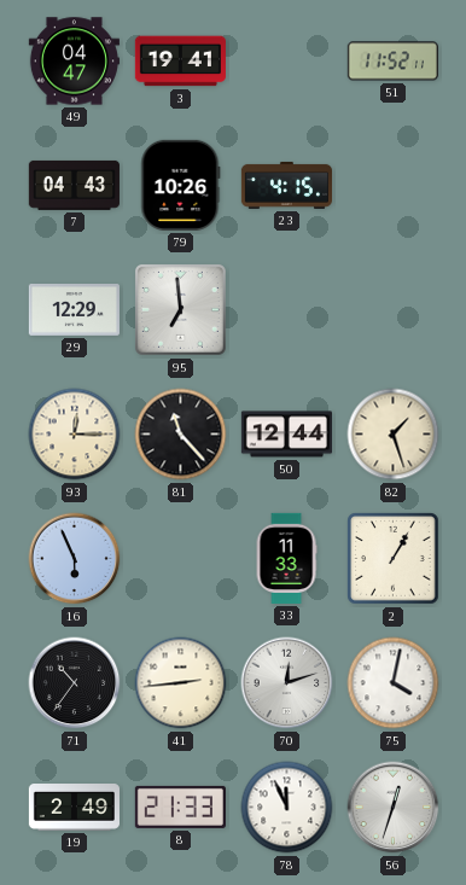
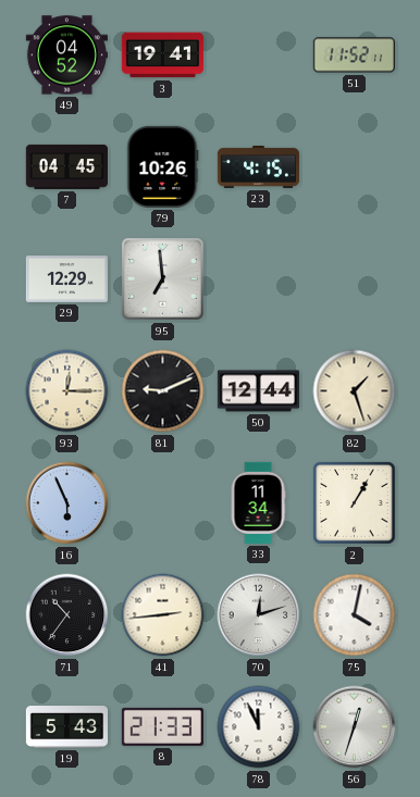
49: 04:47 -> 04:52 (66, 55)
7: 04:43 -> 04:45 (66, 166)
81: 11:23 -> 9:11 (163, 391)
33: 11:33 -> 11:34 (258, 502)
19: 2:49 -> 5:43 (66, 727)
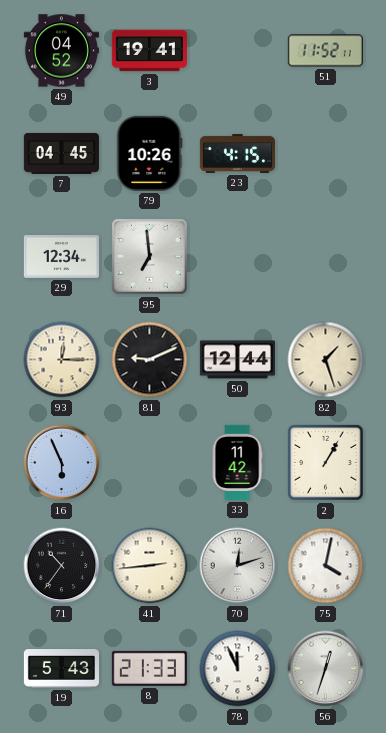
29: 12:29 -> 12:34 (61, 257)
33: 11:34 -> 11:42 (237, 462)
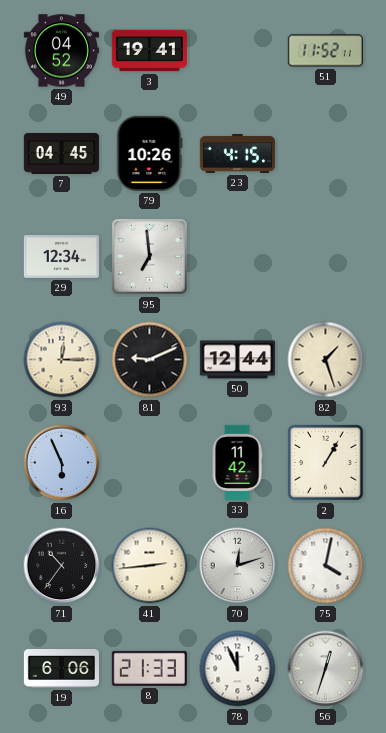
19: 5:43 -> 6:06 (61, 669)
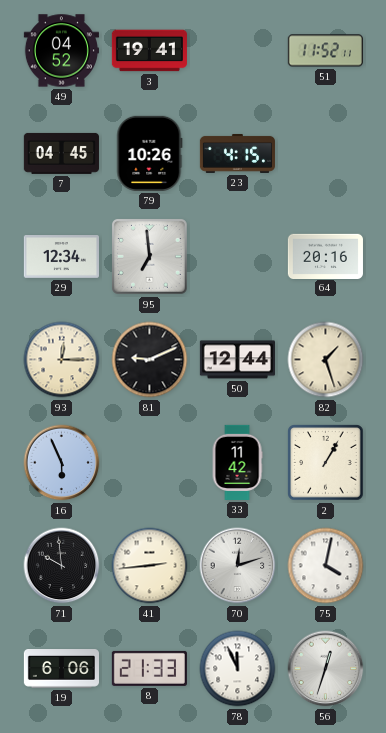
64: none -> 20:16 (325, 256)
71: 10:36 -> 9:59 (62, 566)
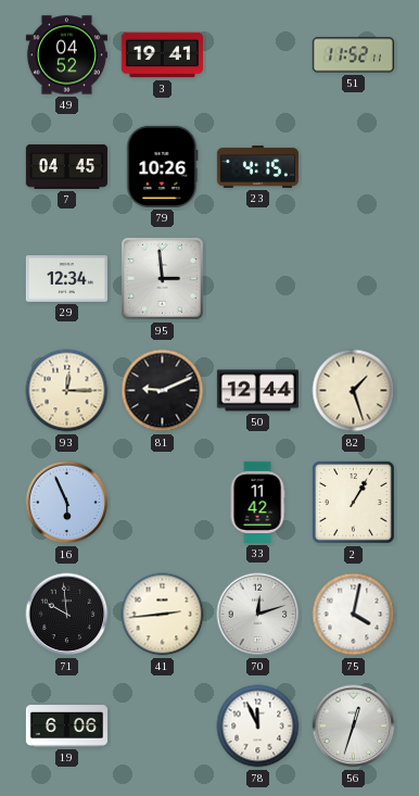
95: 6:59 -> 2:59 (162, 278)
64: 20:16 -> none (325, 256)
8: 21:33 -> none (149, 668)
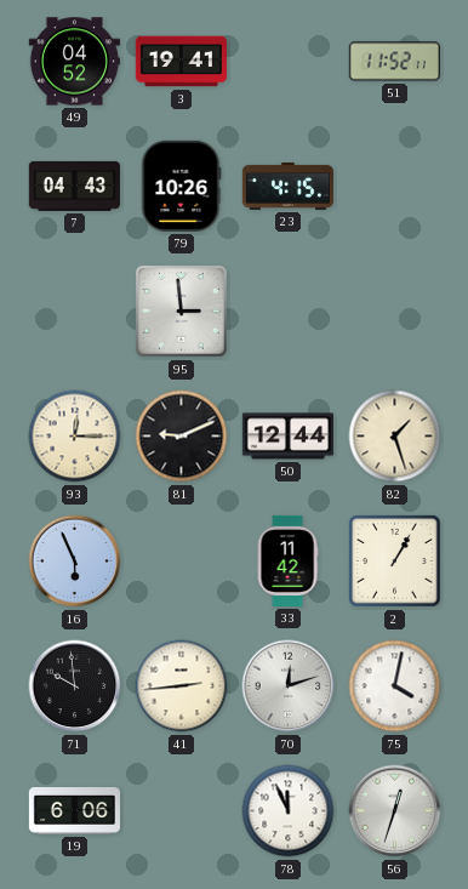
7: 04:45 -> 04:43 (74, 186)
29: 12:34 -> none (66, 279)
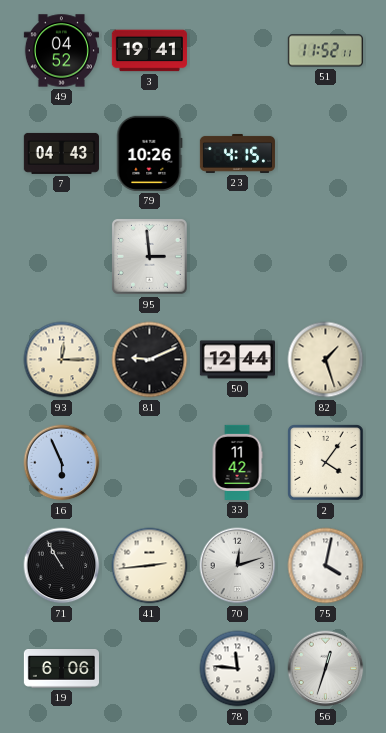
2: 1:05 -> 4:06 (326, 463)
71: 9:59 -> 10:55 (62, 566)
78: 11:56 -> 11:46 (238, 669)
